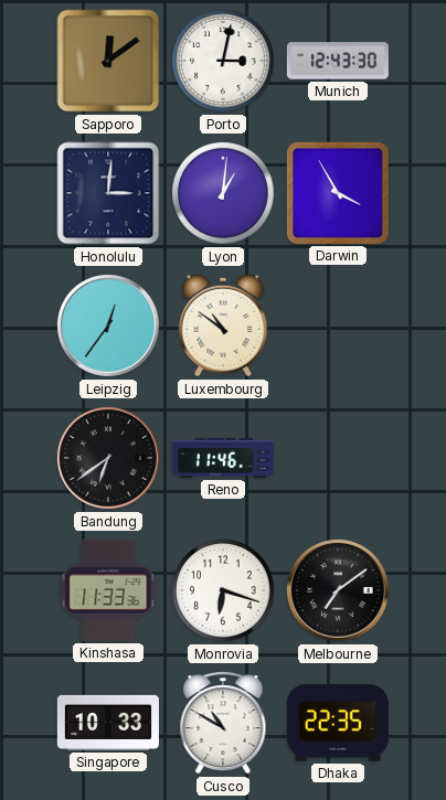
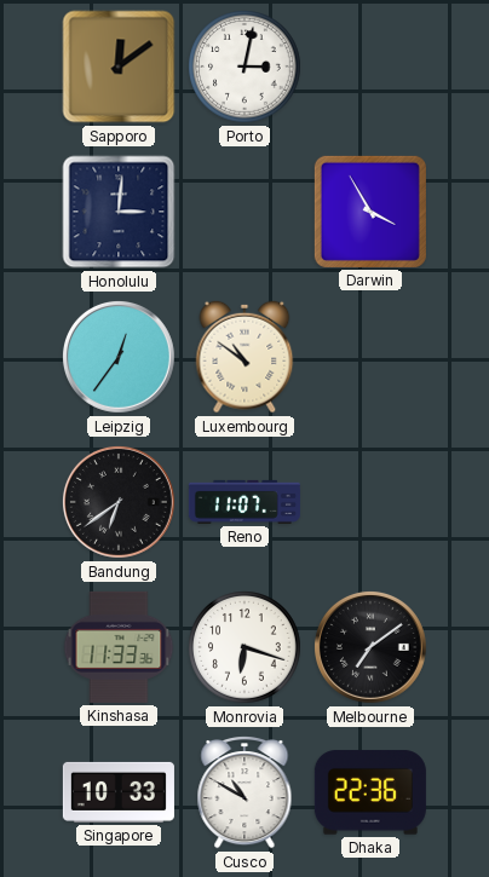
Munich: 12:43 -> none (338, 61)
Lyon: 1:01 -> none (224, 194)
Reno: 11:46 -> 11:07 (244, 502)
Dhaka: 22:35 -> 22:36 (370, 792)
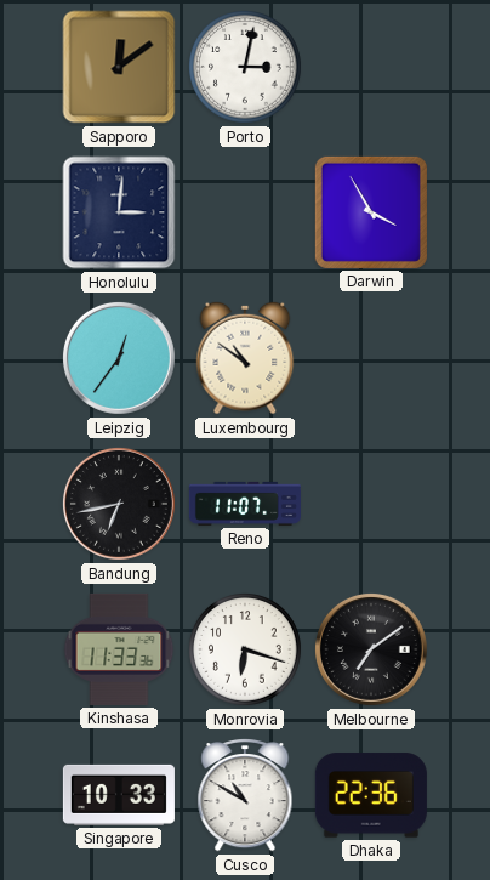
Bandung: 6:39 -> 6:43 (119, 504)
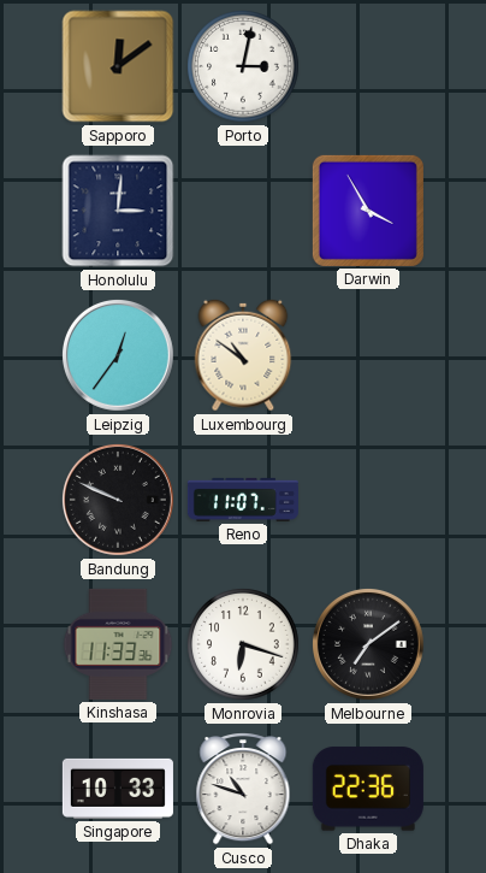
Bandung: 6:43 -> 9:49 (118, 500)
Cusco: 10:50 -> 10:48 (243, 790)
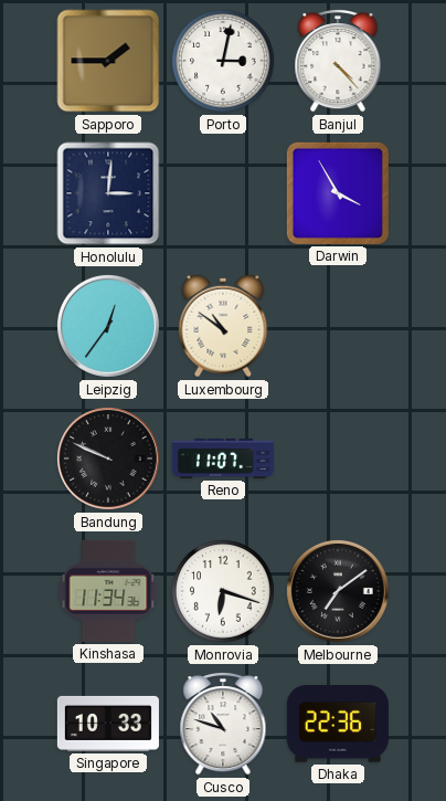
Sapporo: 12:09 -> 1:45 (108, 61)
Banjul: none -> 4:23 (338, 62)
Kinshasa: 11:33 -> 11:34 (108, 591)
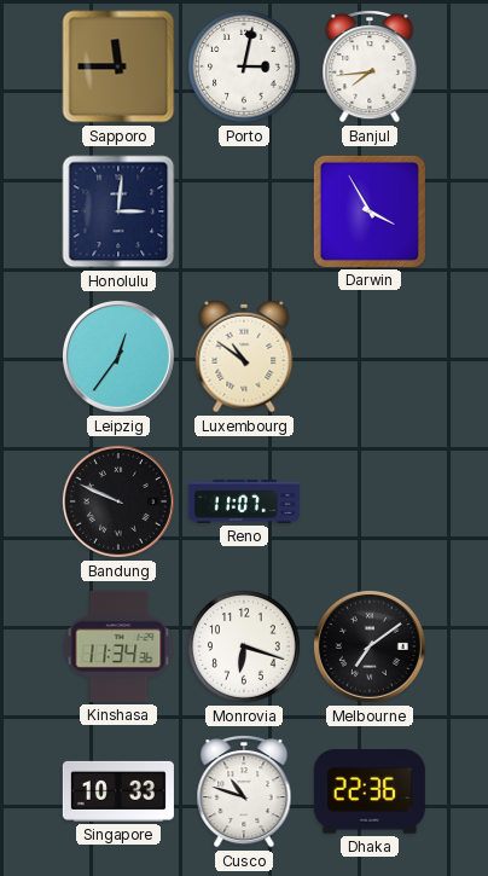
Sapporo: 1:45 -> 11:45 (118, 66)
Banjul: 4:23 -> 7:44 (370, 68)
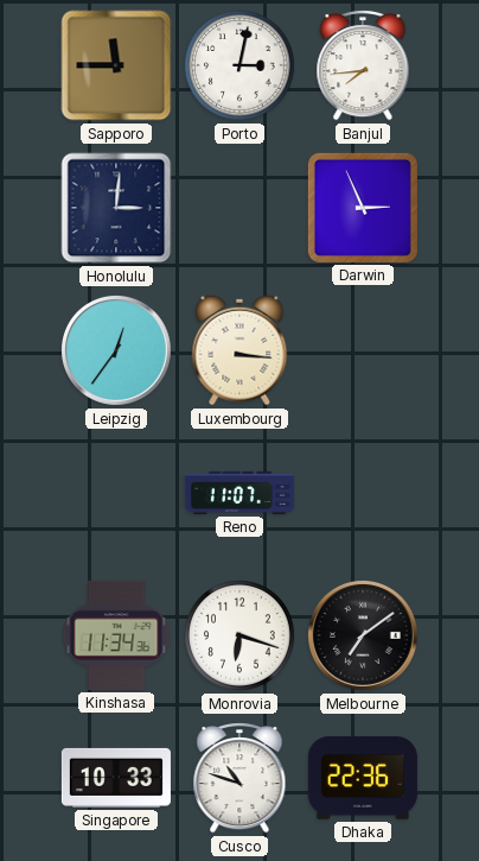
Darwin: 3:55 -> 2:56 (363, 208)
Luxembourg: 10:51 -> 3:16 (239, 350)
Bandung: 9:49 -> none (118, 501)
